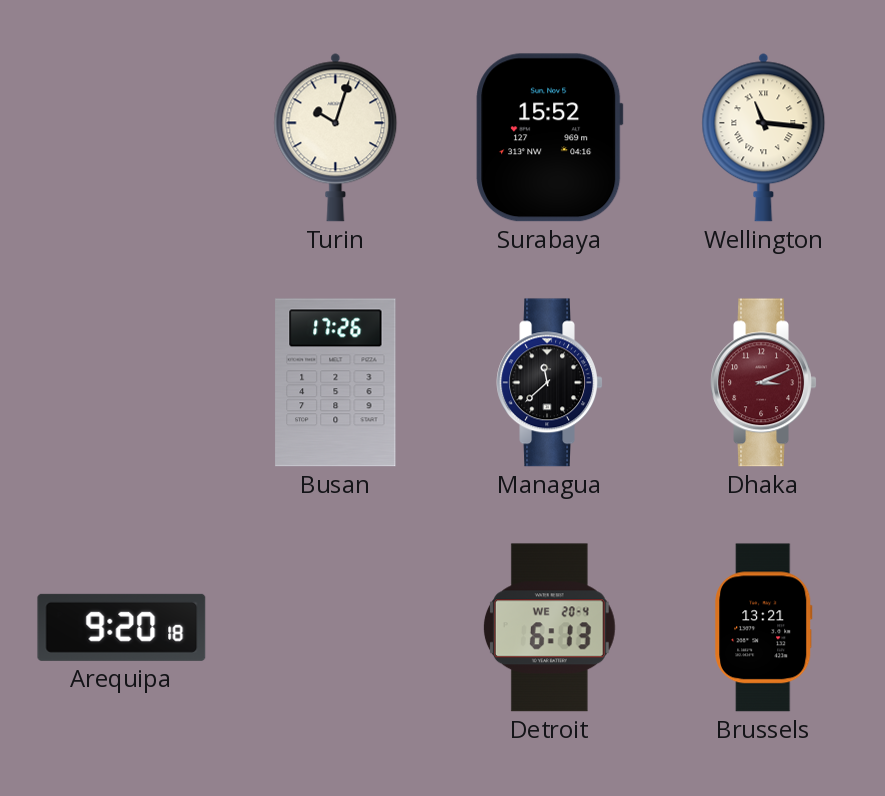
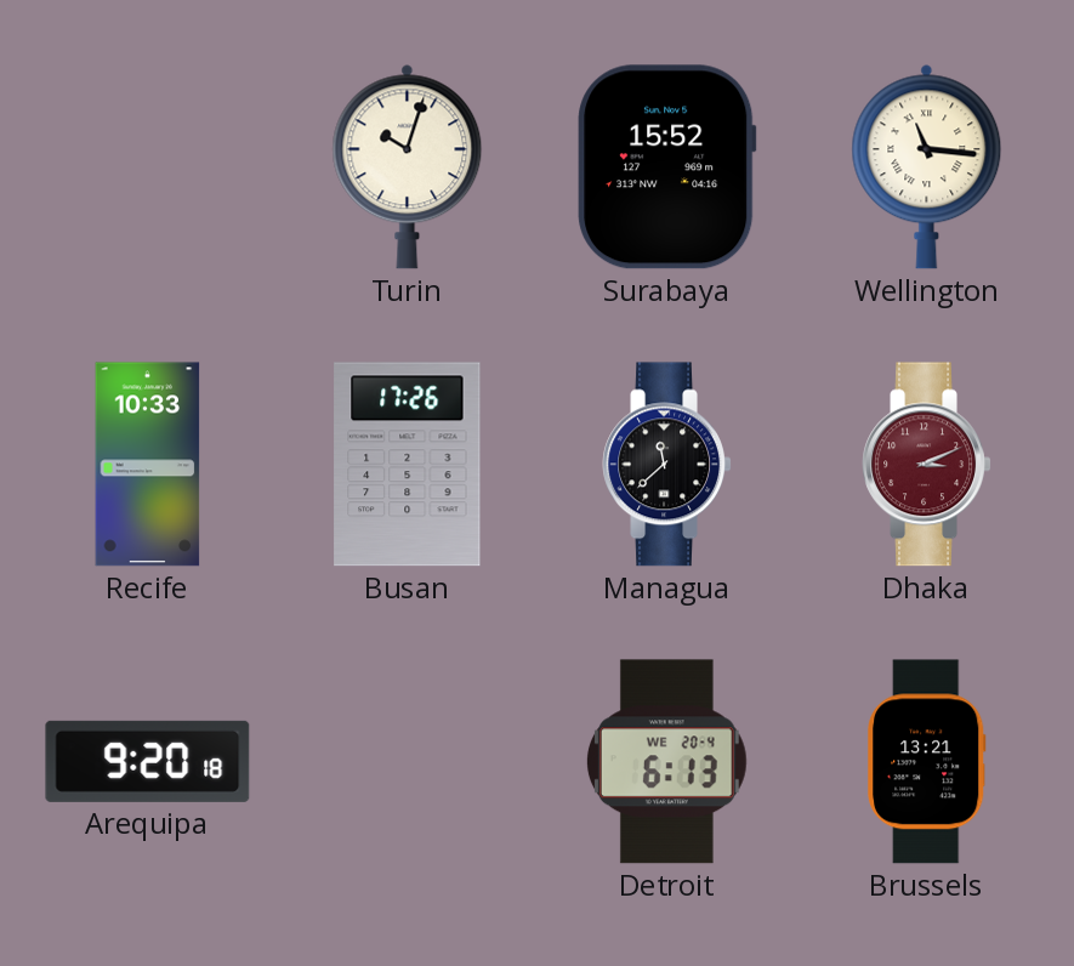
Recife: none -> 10:33 (148, 465)
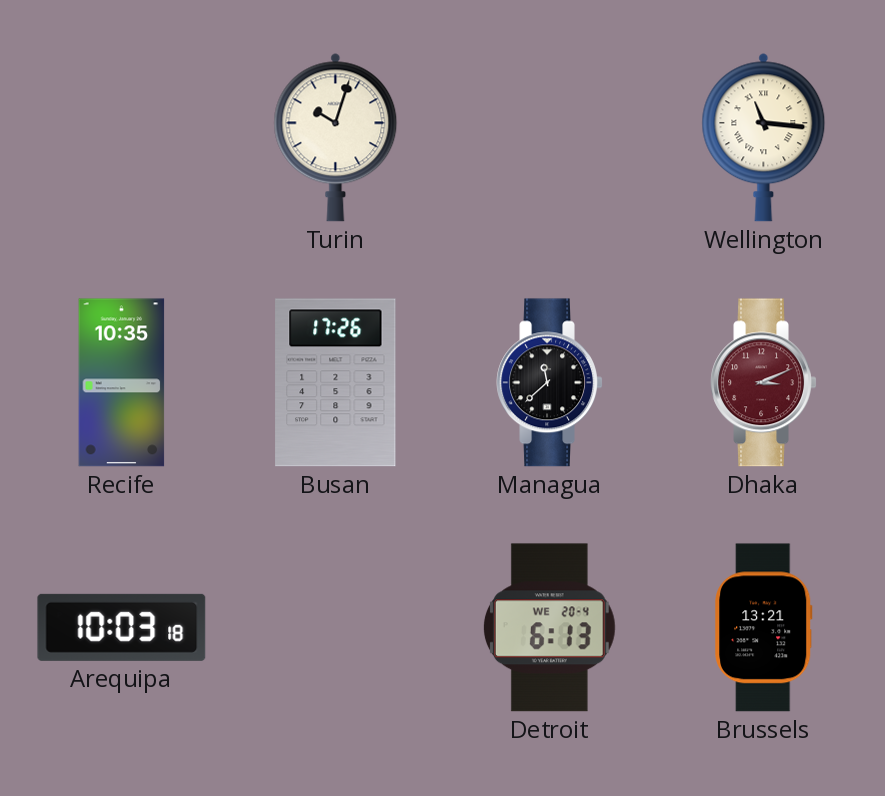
Surabaya: 15:52 -> none (667, 167)
Recife: 10:33 -> 10:35 (122, 383)
Arequipa: 9:20 -> 10:03 (122, 627)
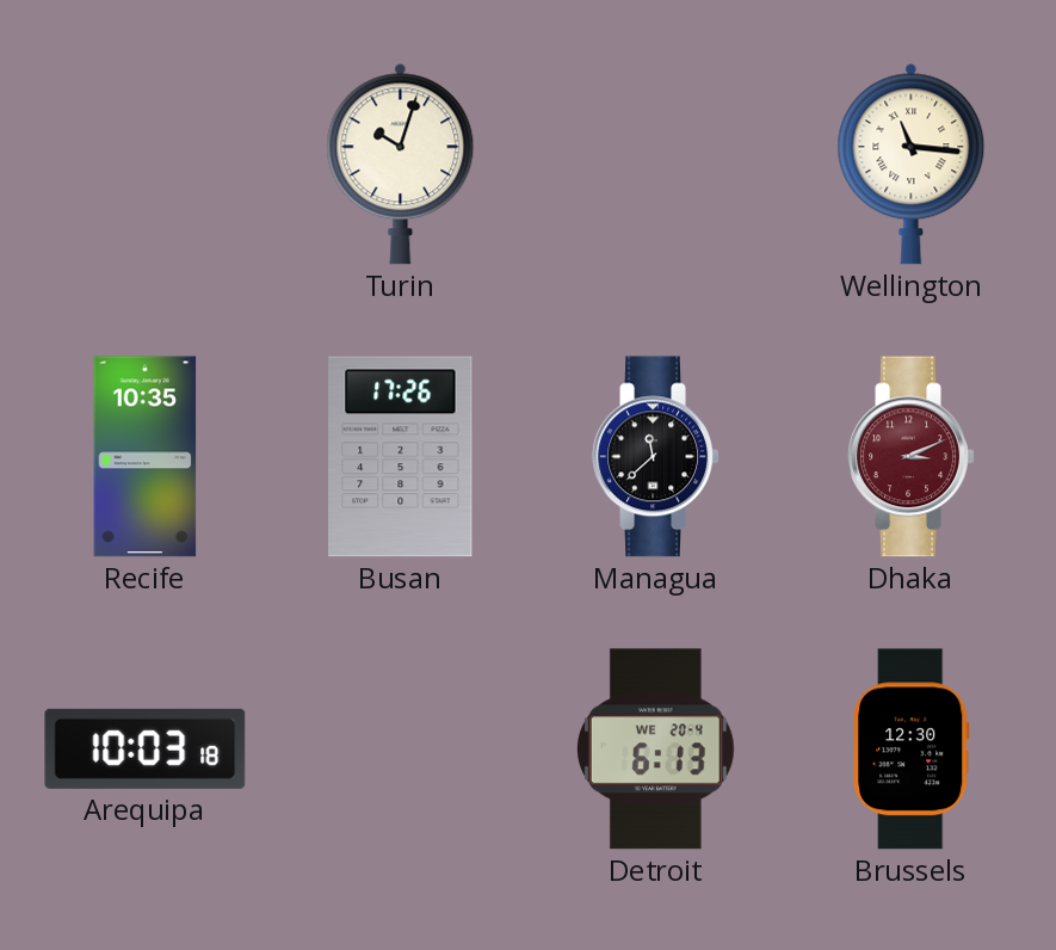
Brussels: 13:21 -> 12:30 (912, 749)
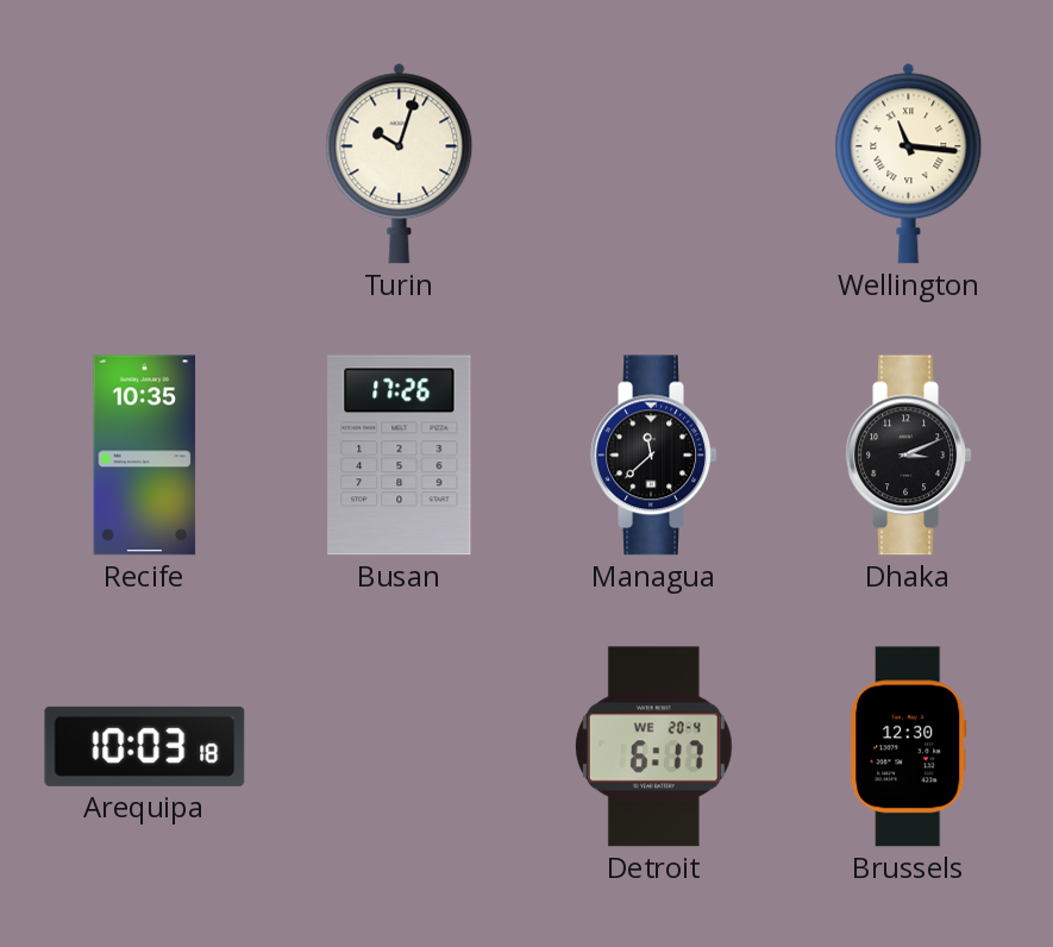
Dhaka dial: burgundy -> black (909, 456)
Detroit: 6:13 -> 6:17 (653, 747)
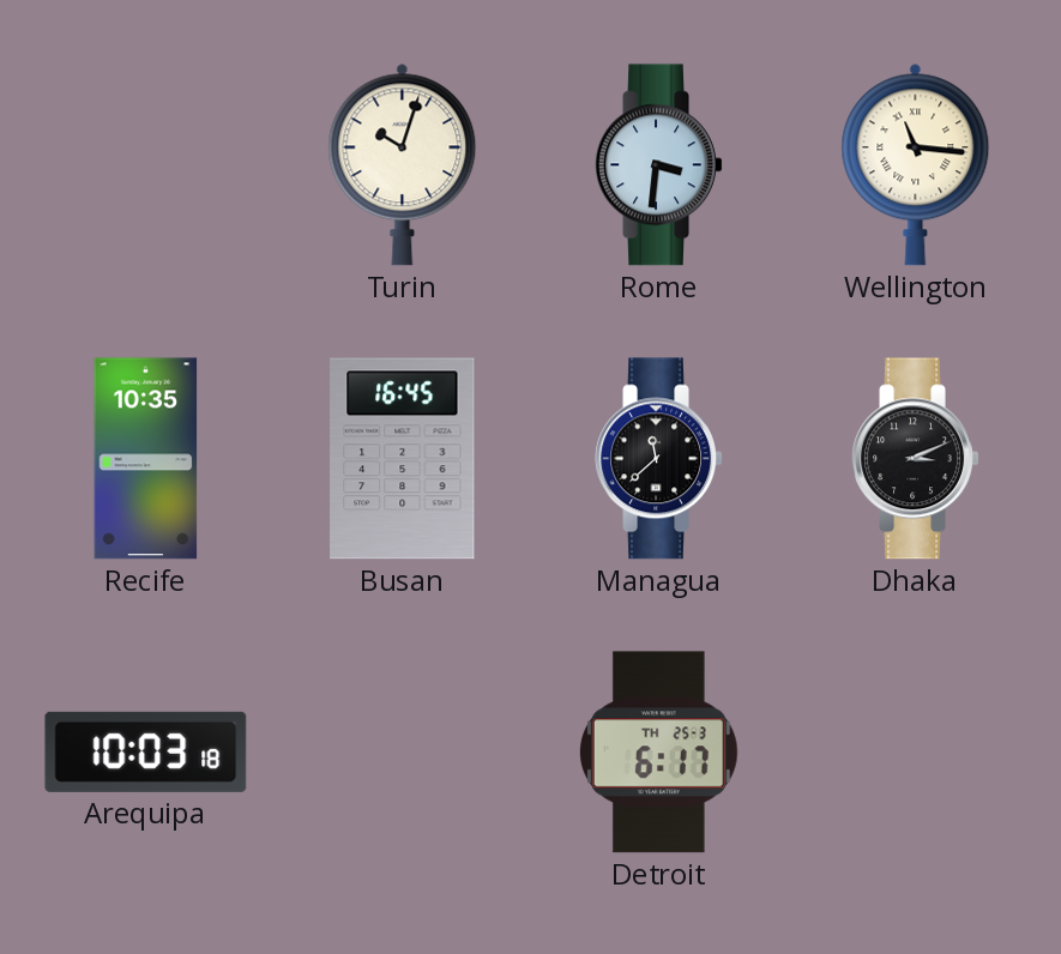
Rome: none -> 3:31 (659, 165)
Busan: 17:26 -> 16:45 (403, 459)
Detroit date: WE 20-4 -> TH 25-3 (658, 753)
Brussels: 12:30 -> none (909, 747)
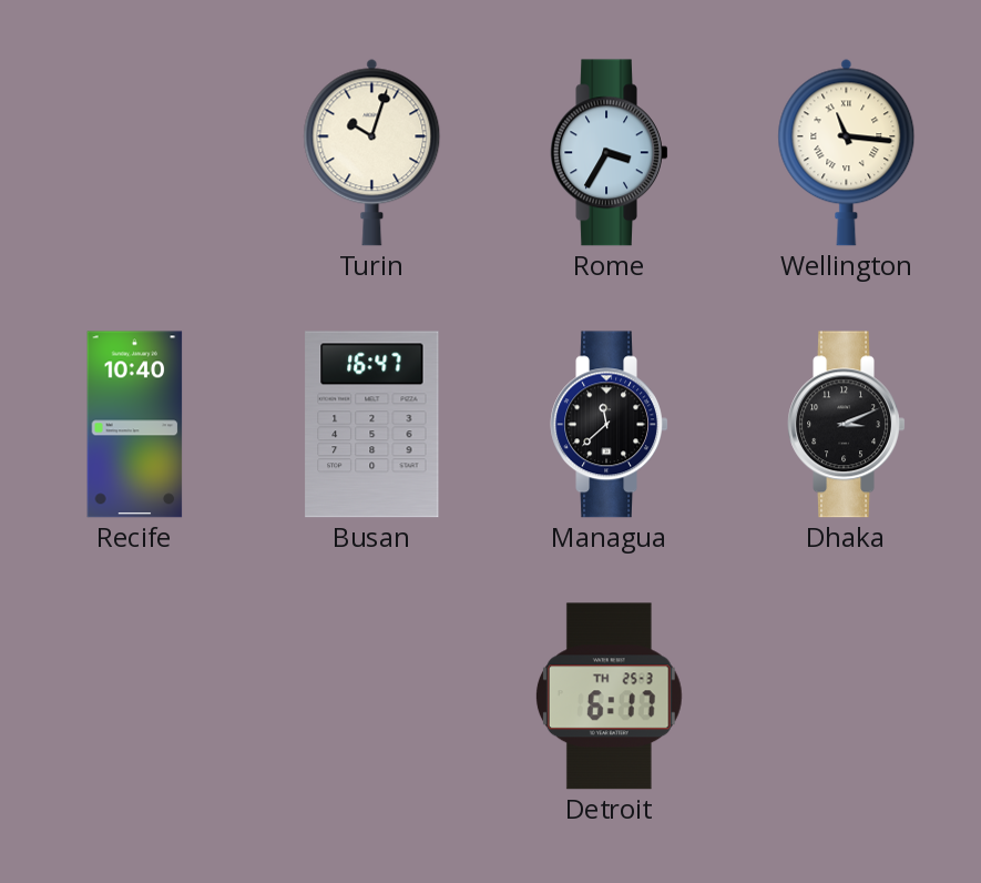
Rome: 3:31 -> 3:35 (610, 153)
Recife: 10:35 -> 10:40 (135, 425)
Busan: 16:45 -> 16:47 (372, 425)
Arequipa: 10:03 -> none (146, 751)
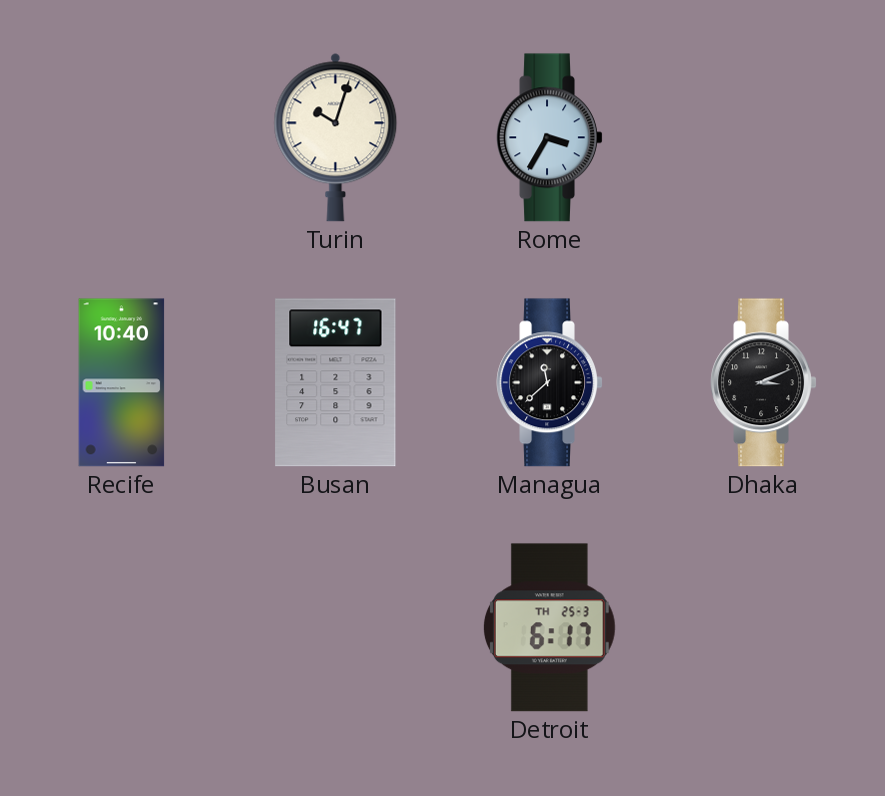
Wellington: 11:16 -> none (847, 152)
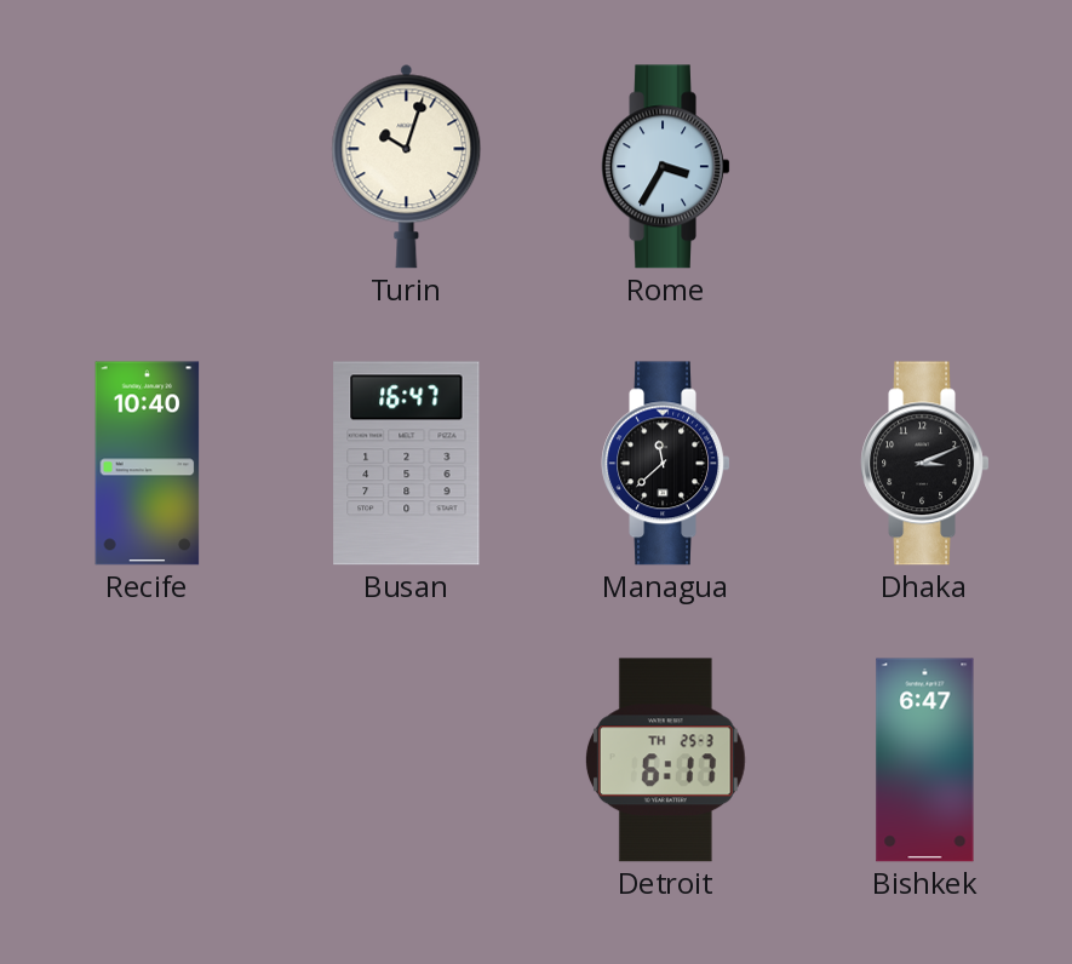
Bishkek: none -> 6:47 (925, 761)
